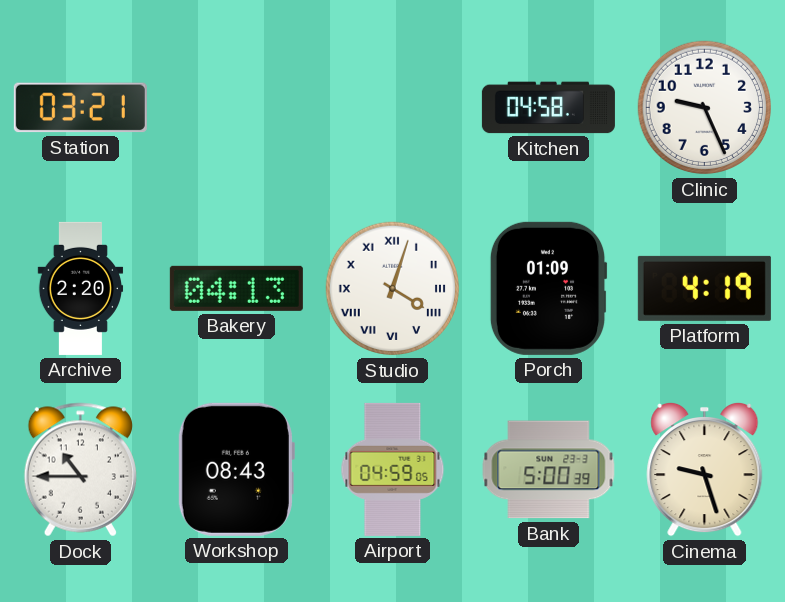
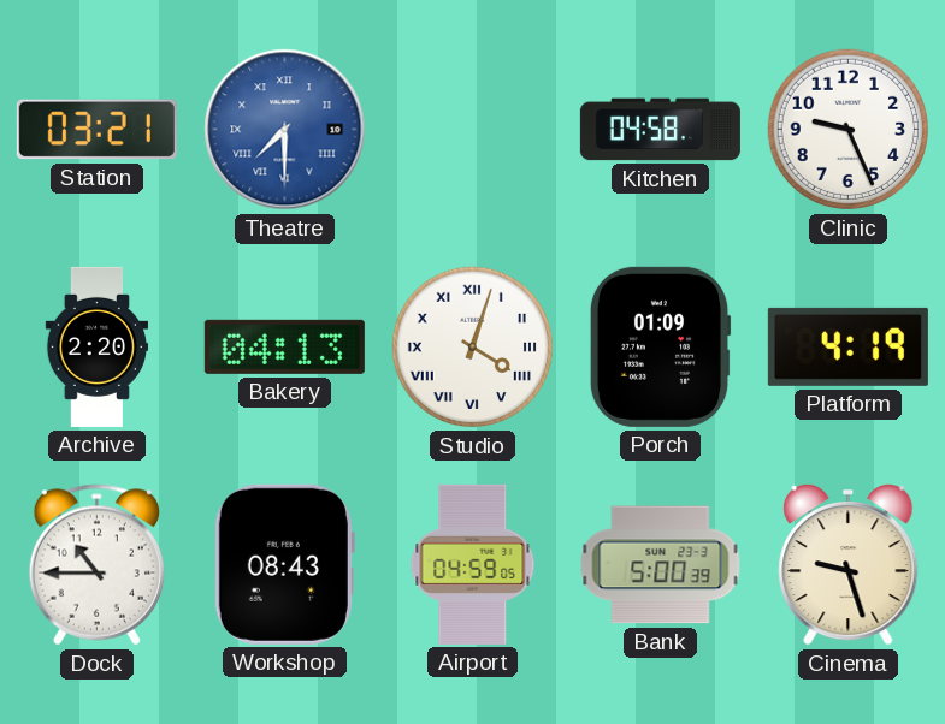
Theatre: none -> 7:30 (285, 130)
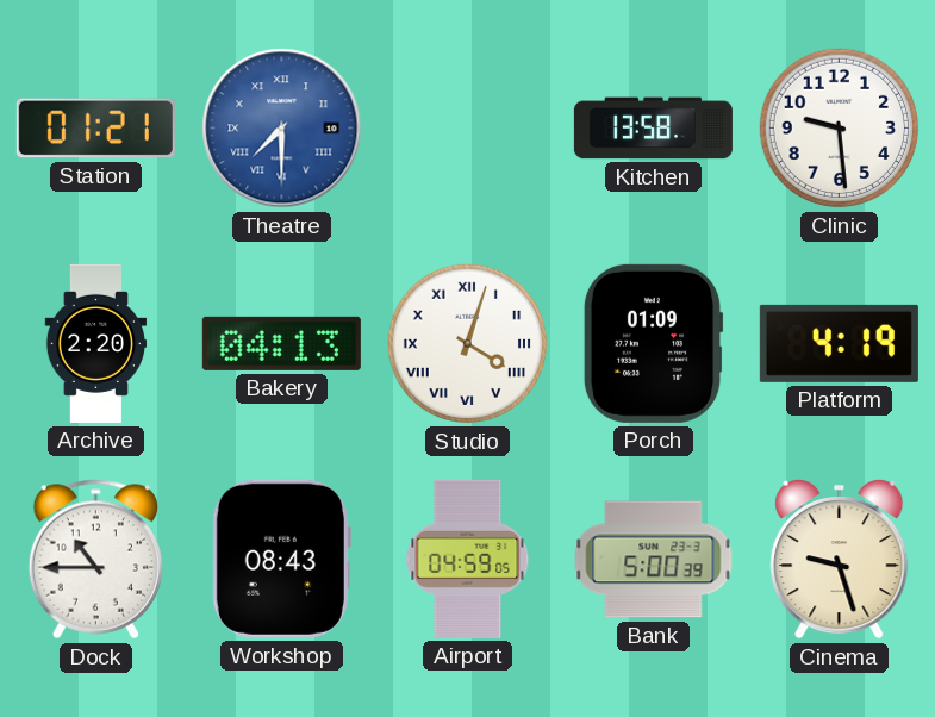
Station: 03:21 -> 01:21 (95, 129)
Kitchen: 04:58 -> 13:58 (653, 129)
Clinic: 9:26 -> 9:29 (840, 129)
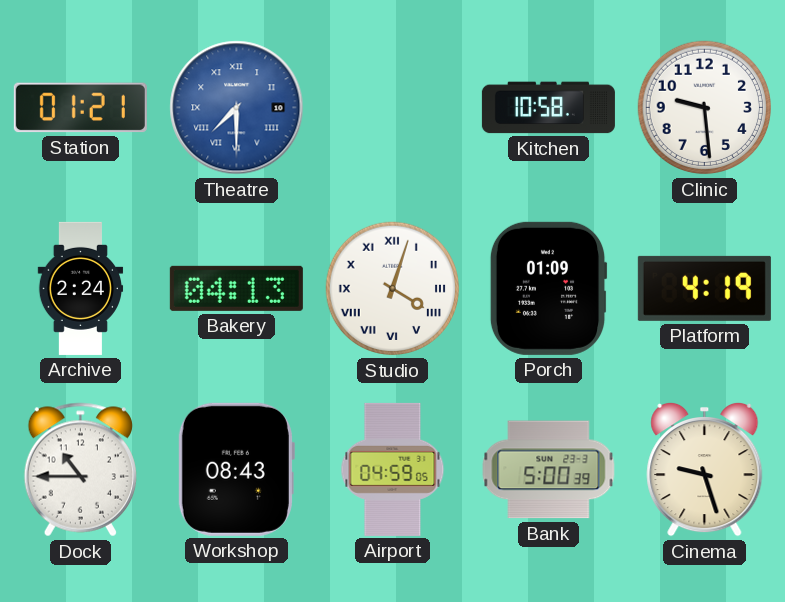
Kitchen: 13:58 -> 10:58 (548, 108)
Archive: 2:20 -> 2:24 (81, 288)
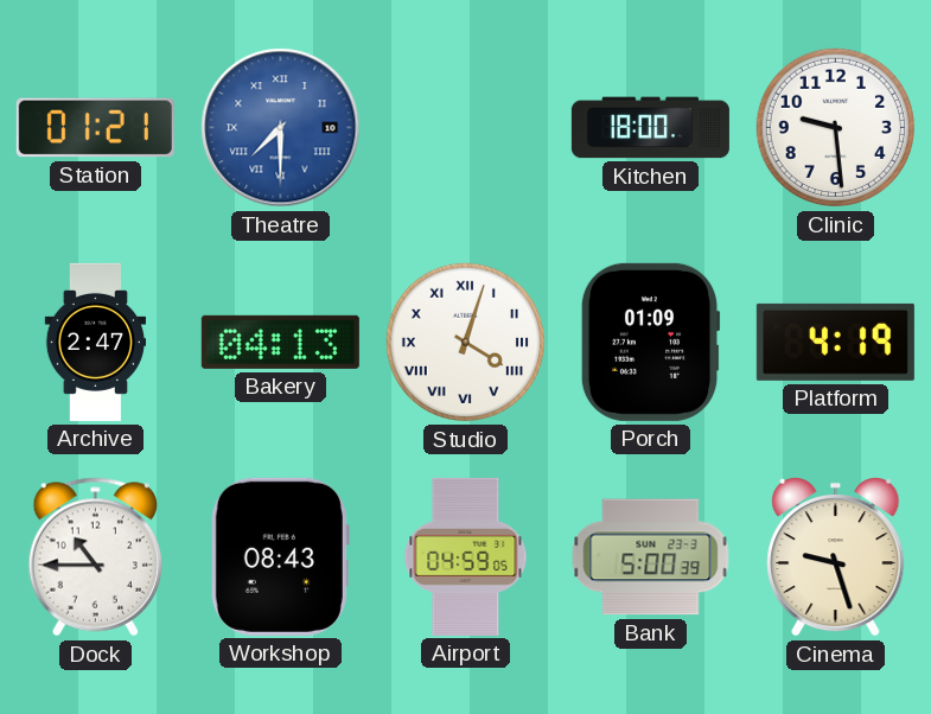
Kitchen: 10:58 -> 18:00 (650, 128)
Archive: 2:24 -> 2:47 (96, 342)
